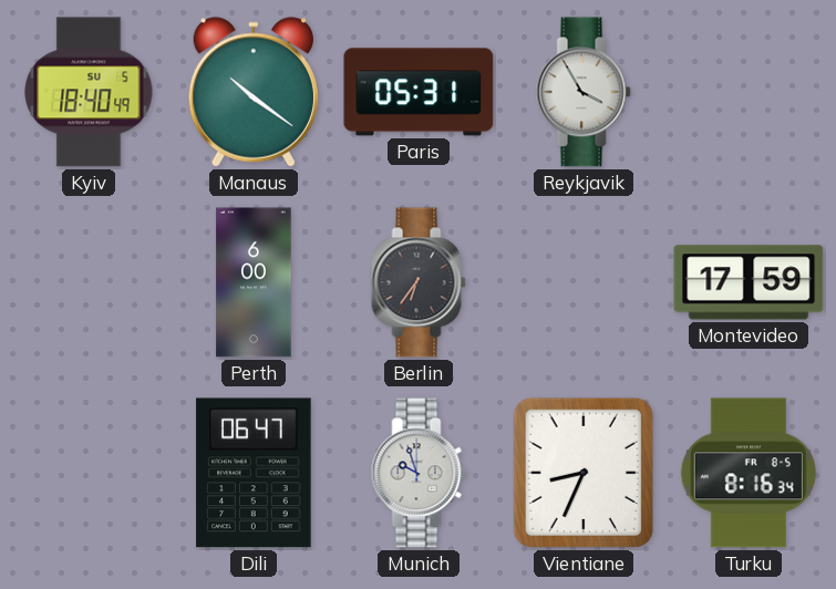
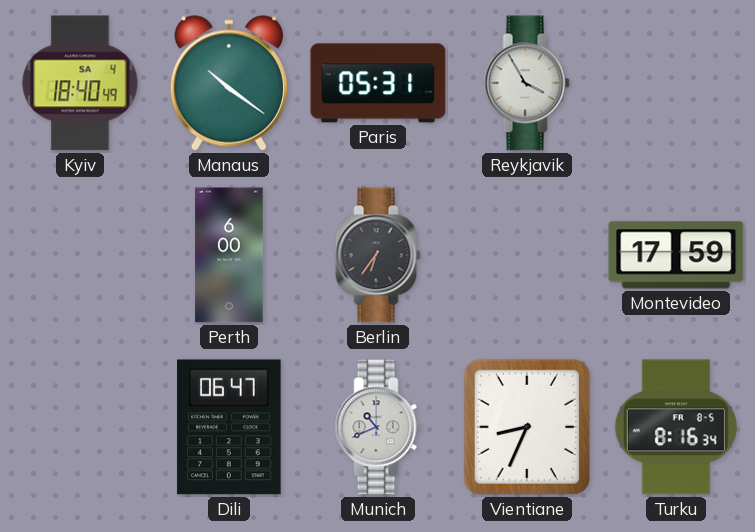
Kyiv date: SU 5 -> SA 4 (80, 83)
Munich: 9:57 -> 10:41 (378, 427)
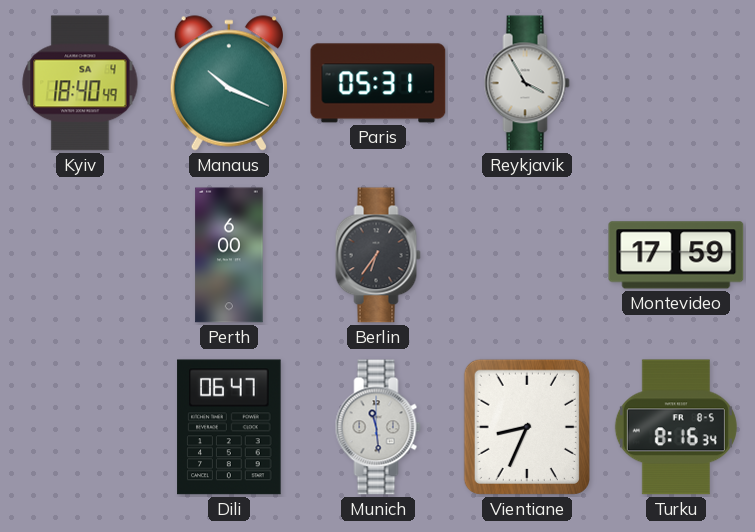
Manaus: 10:21 -> 10:19 (229, 83)
Munich: 10:41 -> 11:29 (378, 427)
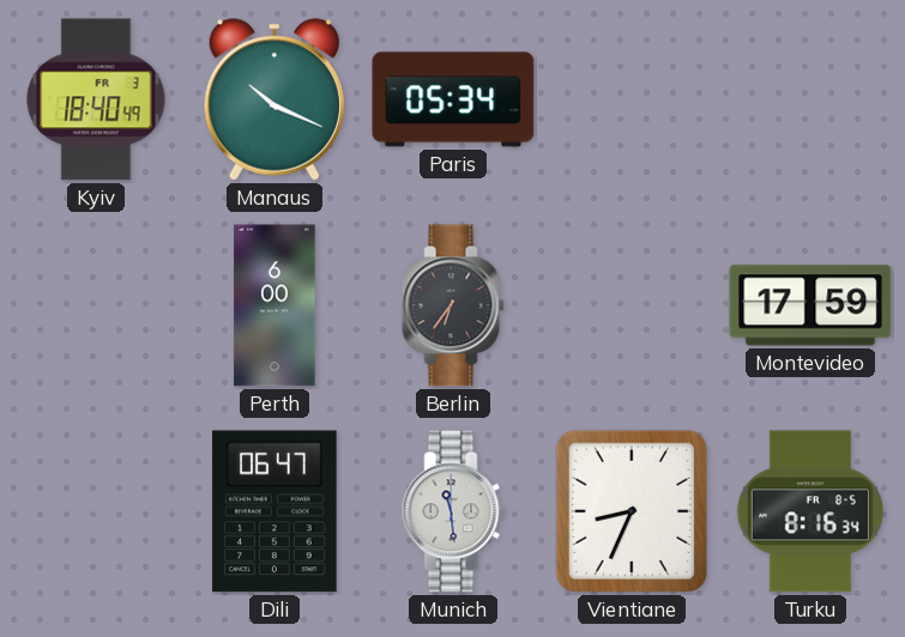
Kyiv date: SA 4 -> FR 3 (96, 99)
Paris: 05:31 -> 05:34 (453, 99)
Reykjavik: 3:55 -> none (527, 83)
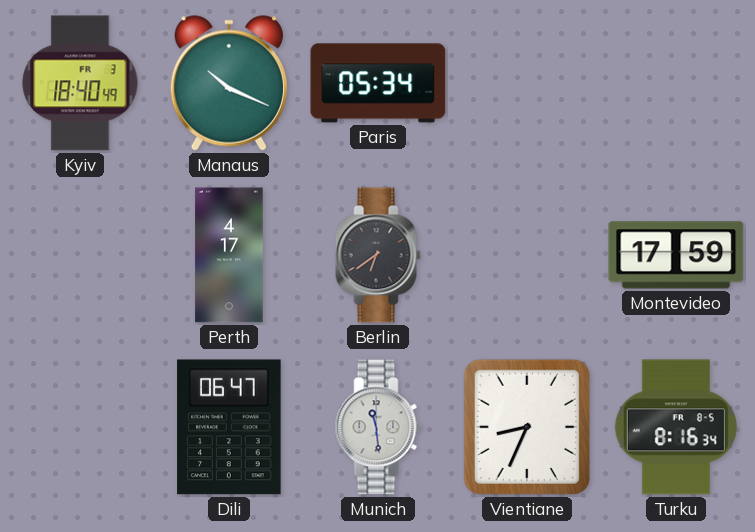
Perth: 6:00 -> 4:17 (229, 255)
Berlin: 6:36 -> 6:39 (378, 255)
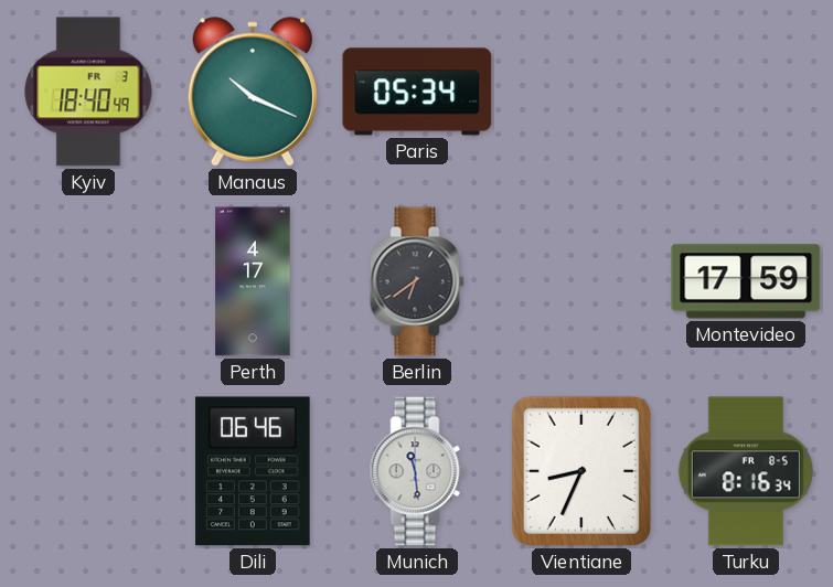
Dili: 06:47 -> 06:46 (253, 471)
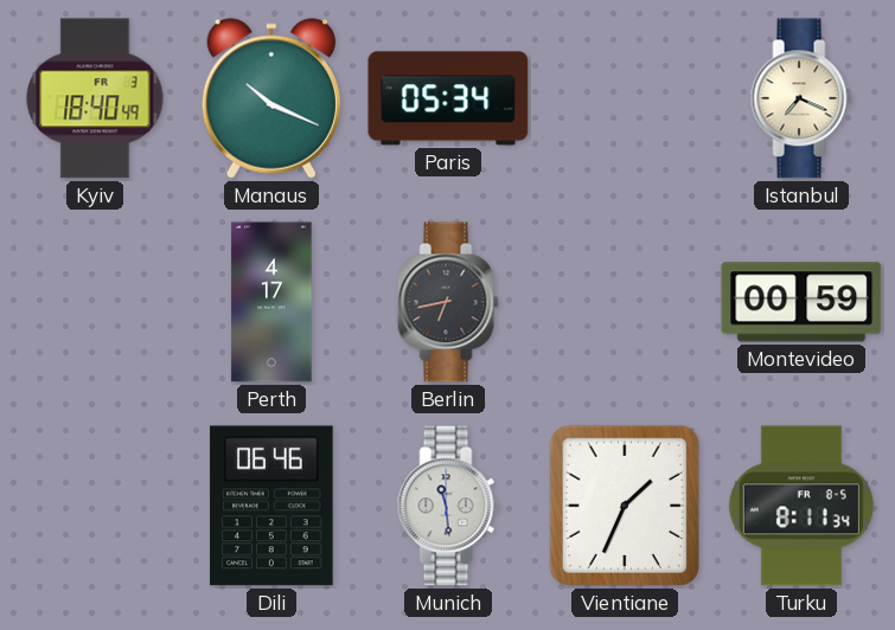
Istanbul: none -> 7:19 (801, 98)
Berlin: 6:39 -> 6:43 (448, 302)
Montevideo: 17:59 -> 00:59 (801, 302)
Vientiane: 8:34 -> 1:34 (625, 506)
Turku: 8:16 -> 8:11 (801, 506)
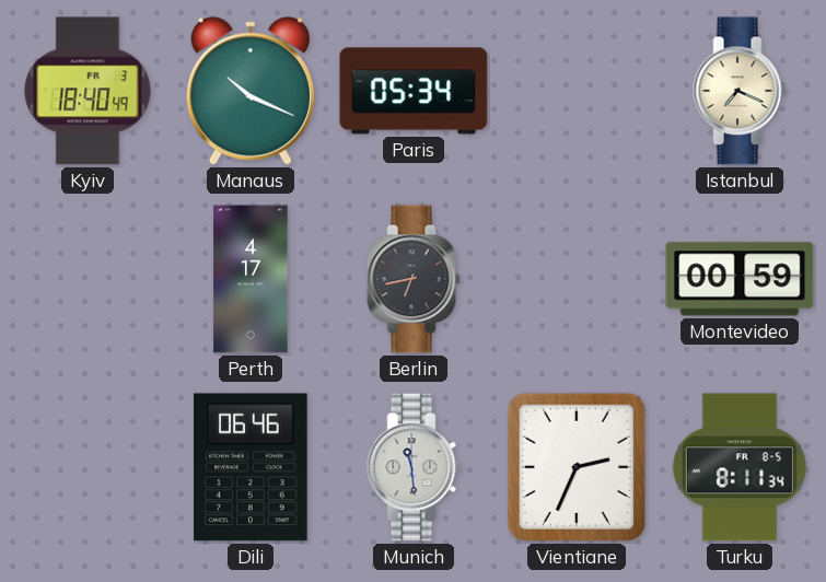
Vientiane: 1:34 -> 2:34 (577, 467)
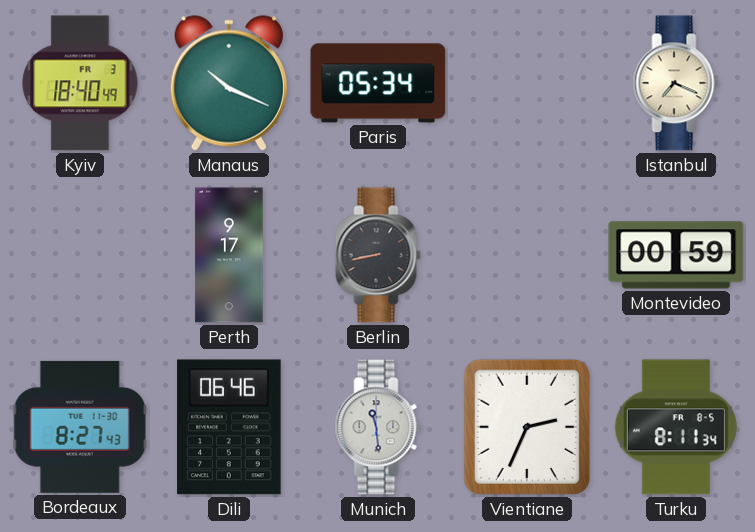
Perth: 4:17 -> 9:17 (229, 255)
Berlin: 6:43 -> 8:43 (378, 255)
Bordeaux: none -> 8:27 (80, 427)
